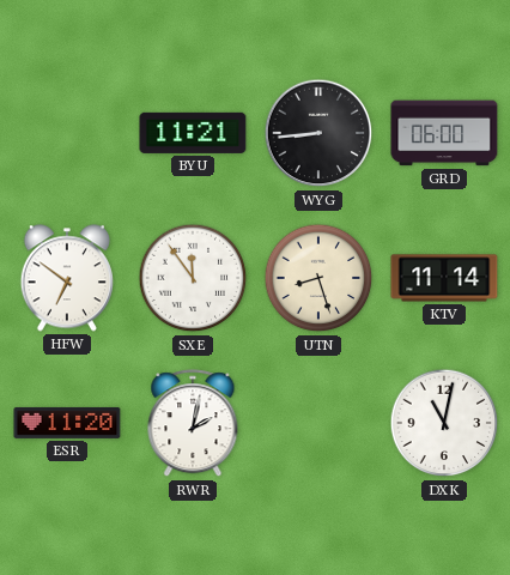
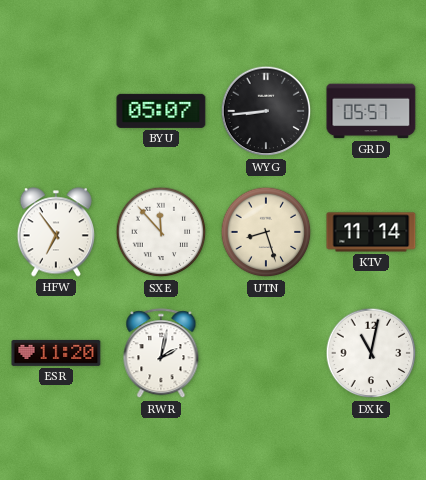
BYU: 11:21 -> 05:07 (161, 111)
GRD: 06:00 -> 05:57 (371, 111)
HFW: 6:51 -> 6:54 (55, 232)
SXE: 11:54 -> 11:53 (161, 232)
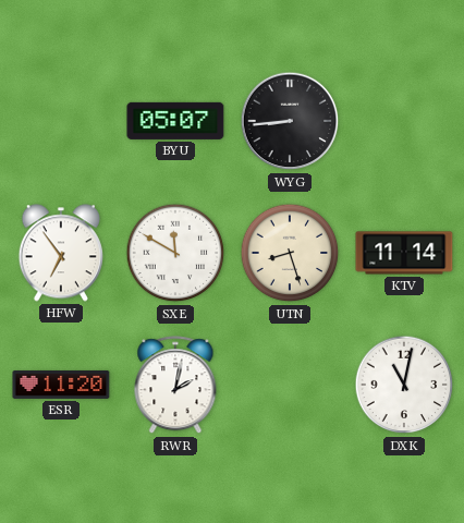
GRD: 05:57 -> none (371, 111)
SXE: 11:53 -> 11:50 (175, 253)
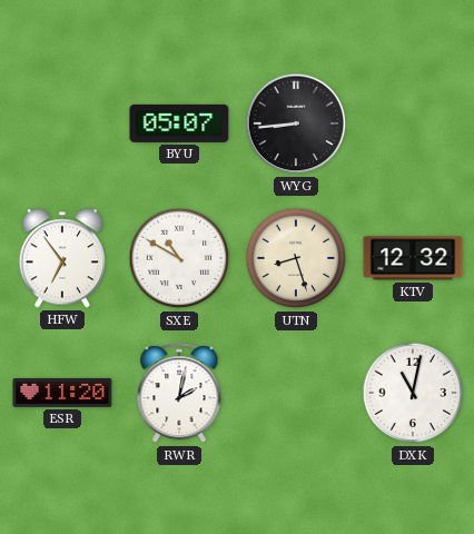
SXE: 11:50 -> 10:50 (179, 258)
KTV: 11:14 -> 12:32 (413, 258)
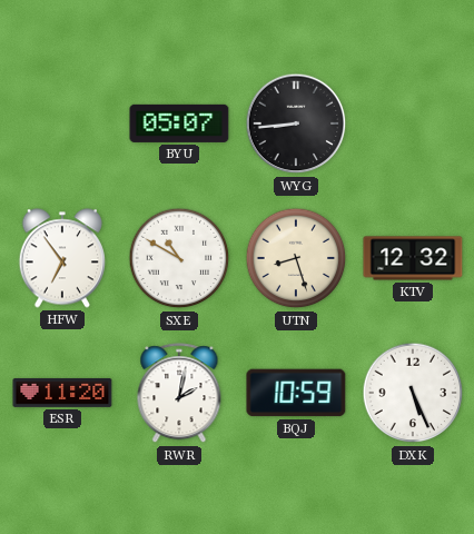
BQJ: none -> 10:59 (296, 393)
DXK: 11:02 -> 5:26 (413, 393)
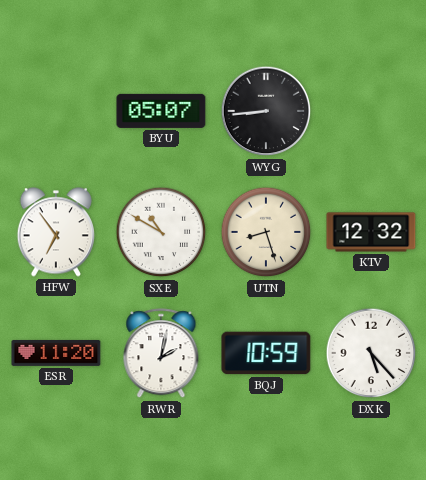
DXK: 5:26 -> 5:23 (371, 353)
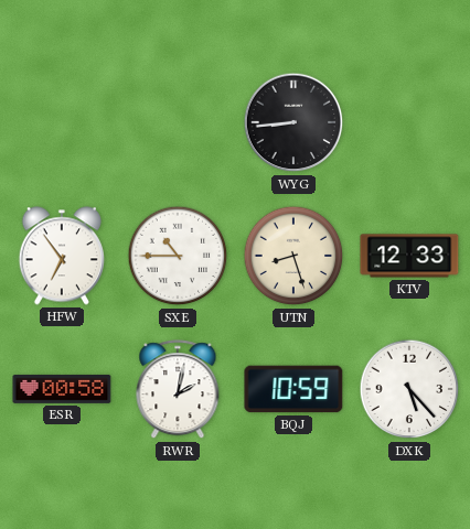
BYU: 05:07 -> none (161, 111)
SXE: 10:50 -> 10:45 (178, 256)
KTV: 12:32 -> 12:33 (409, 256)
ESR: 11:20 -> 00:58 (62, 389)
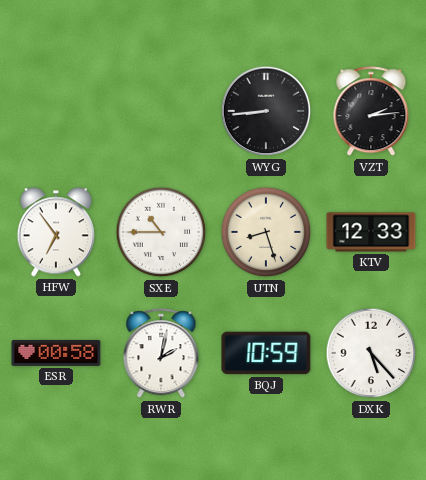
VZT: none -> 2:14 (371, 112)
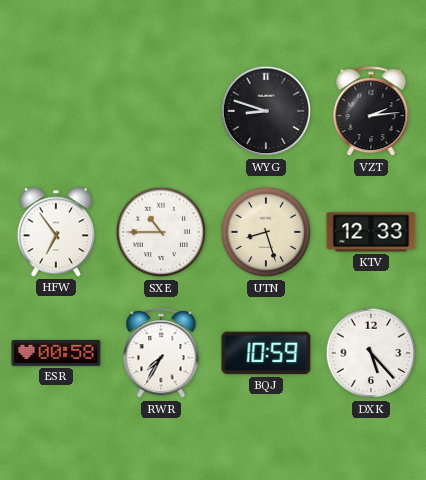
WYG: 8:44 -> 8:48 (266, 111)
RWR: 2:02 -> 7:35 (161, 354)
